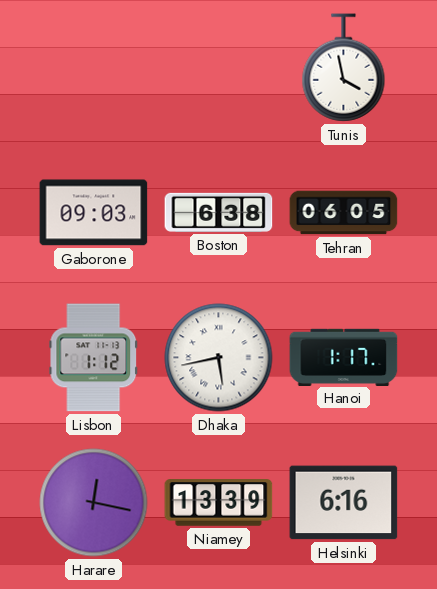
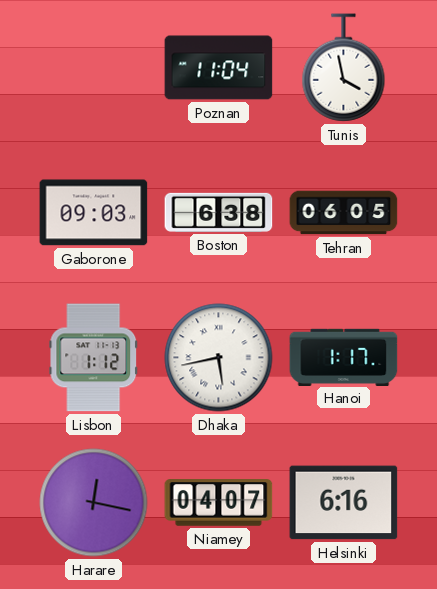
Poznan: none -> 11:04 (219, 68)
Niamey: 13:39 -> 04:07 (219, 503)
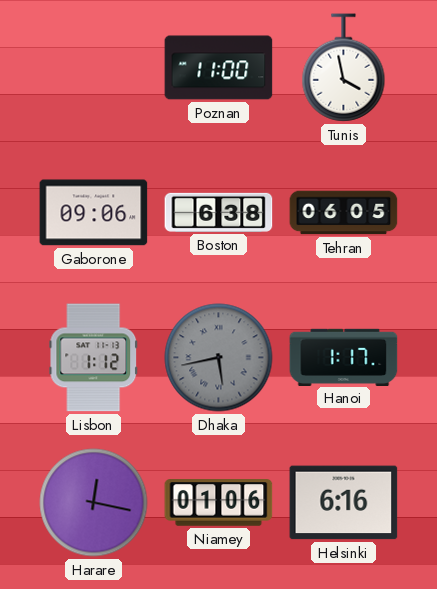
Poznan: 11:04 -> 11:00 (219, 68)
Gaborone: 09:03 -> 09:06 (94, 213)
Dhaka dial: white -> grey (219, 358)
Niamey: 04:07 -> 01:06 (219, 503)
